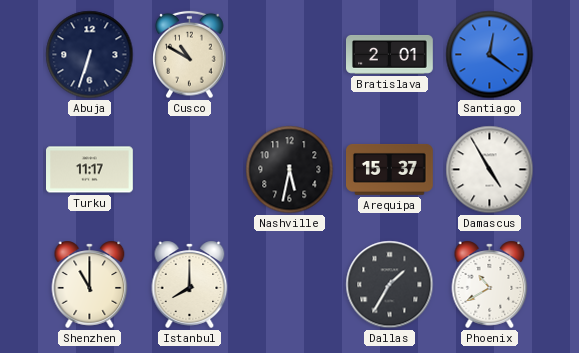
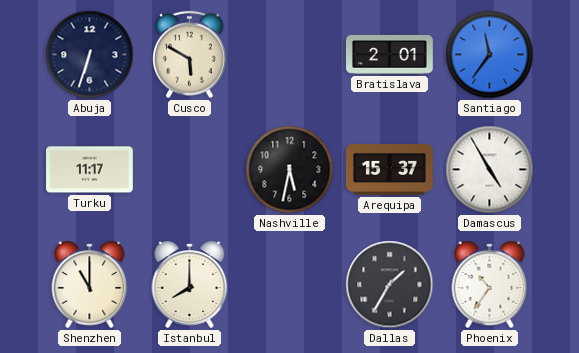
Cusco: 10:50 -> 5:50 (190, 55)
Santiago: 12:21 -> 11:36 (490, 55)
Phoenix: 10:40 -> 10:36 (490, 284)
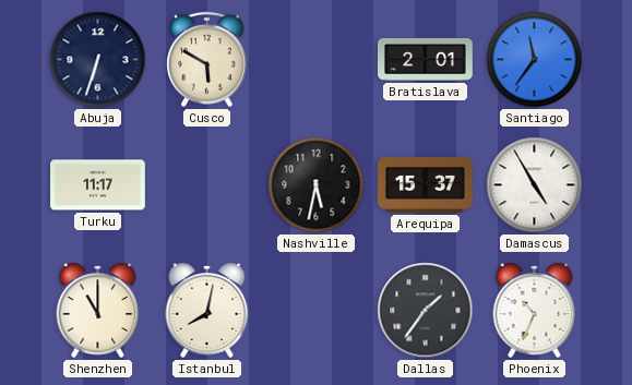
Istanbul: 8:00 -> 8:02 (207, 310)
Dallas: 1:35 -> 1:36 (426, 311)
Phoenix: 10:36 -> 10:34 (535, 310)
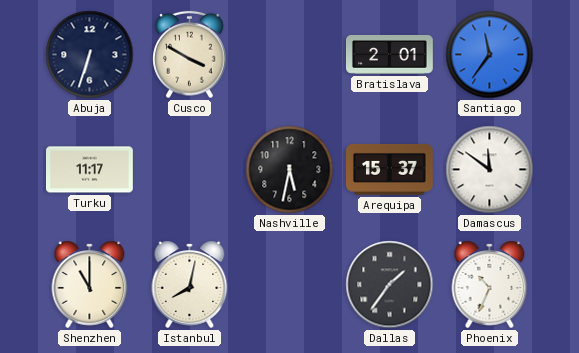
Cusco: 5:50 -> 3:50 (190, 55)
Damascus: 4:55 -> 11:51 (490, 170)
